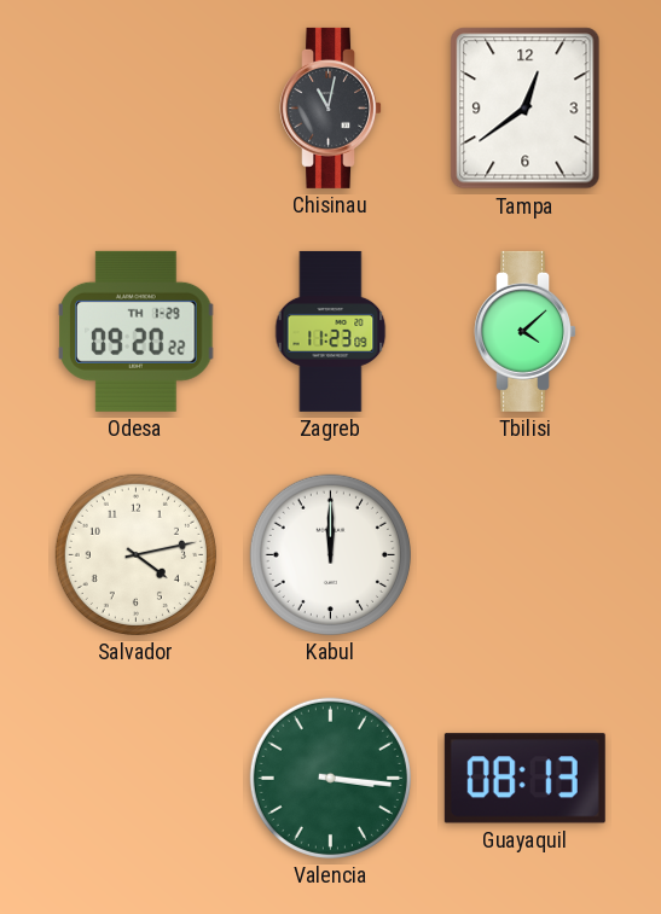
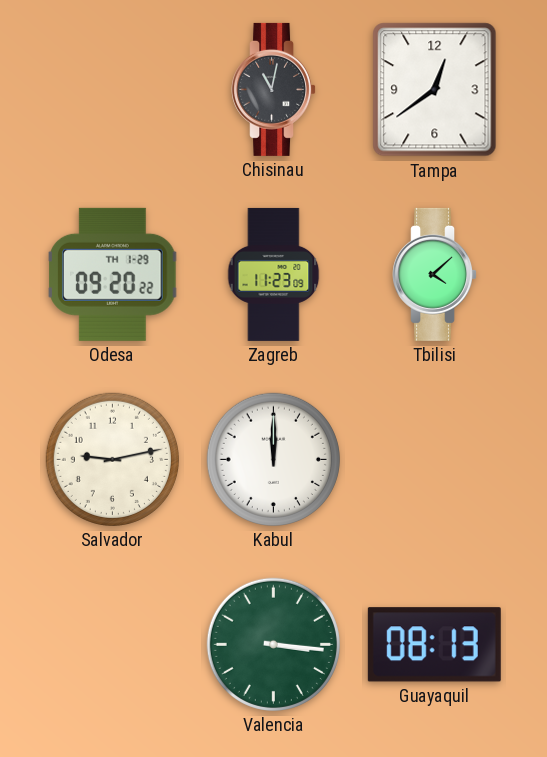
Salvador: 4:13 -> 9:13 (112, 459)
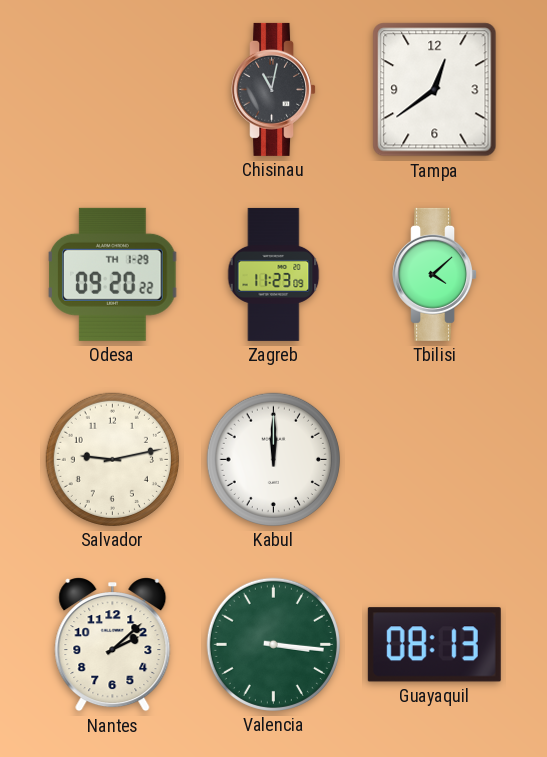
Nantes: none -> 2:08 (113, 645)
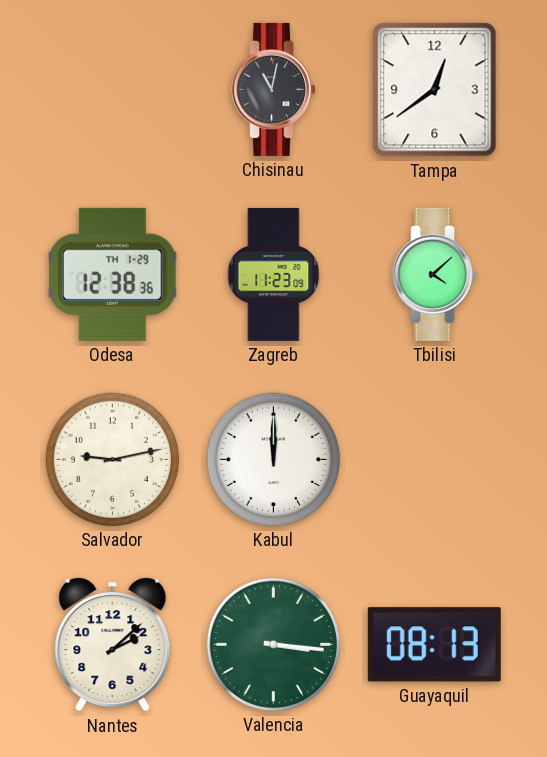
Odesa: 09:20 -> 12:38 (113, 274)
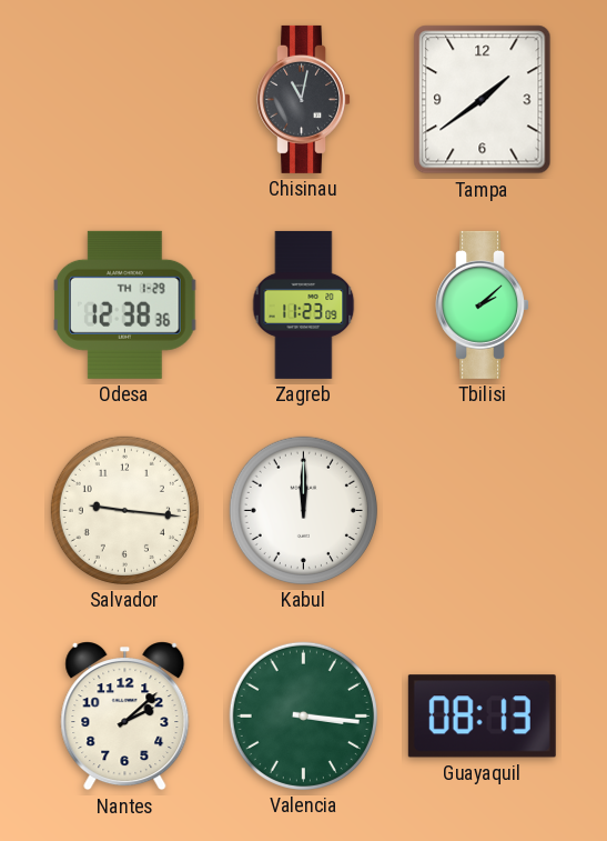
Tampa: 12:39 -> 1:39 (483, 100)
Tbilisi: 4:08 -> 2:08 (483, 304)
Salvador: 9:13 -> 9:16 (124, 510)
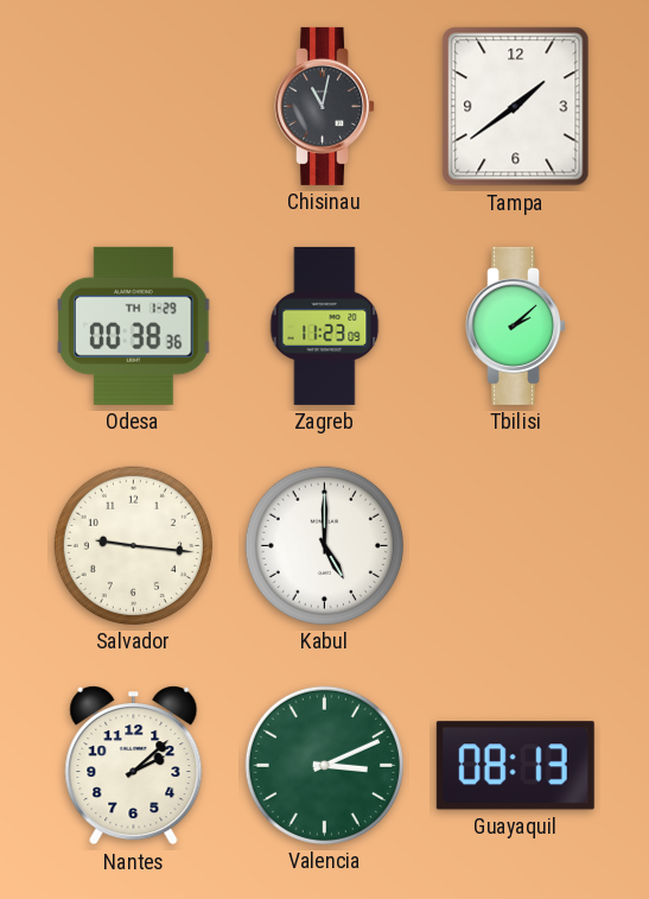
Odesa: 12:38 -> 00:38 (134, 325)
Kabul: 12:00 -> 5:00 (324, 545)
Valencia: 3:16 -> 3:11 (324, 765)
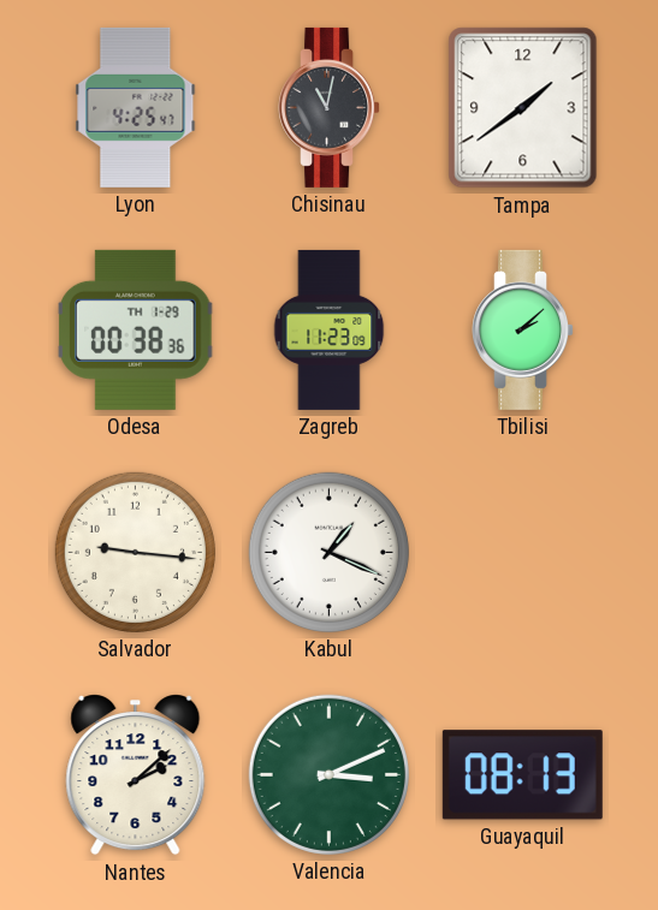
Lyon: none -> 4:25 (136, 107)
Kabul: 5:00 -> 1:19 (328, 552)
